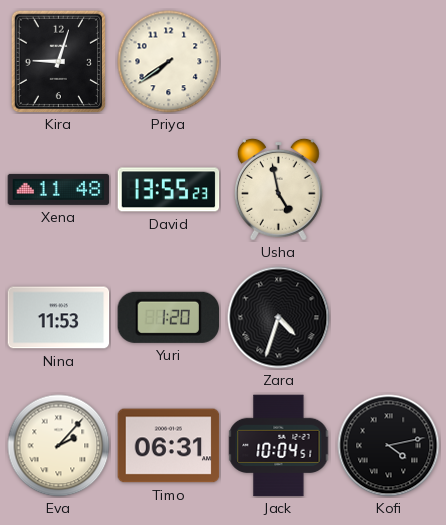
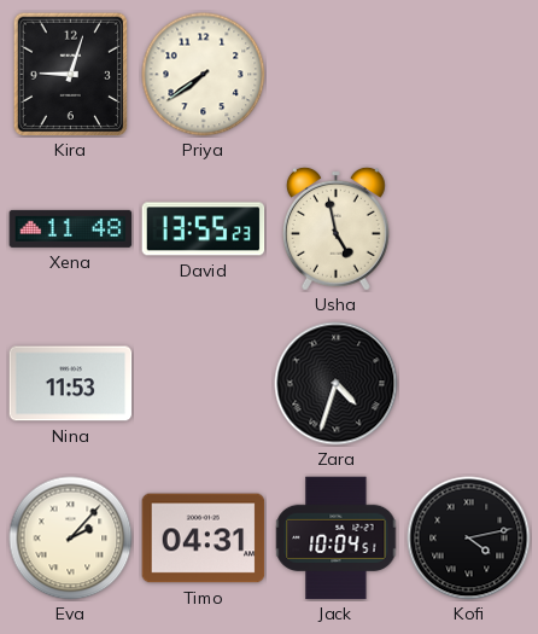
Yuri: 1:20 -> none (168, 317)
Timo: 06:31 -> 04:31 (204, 539)
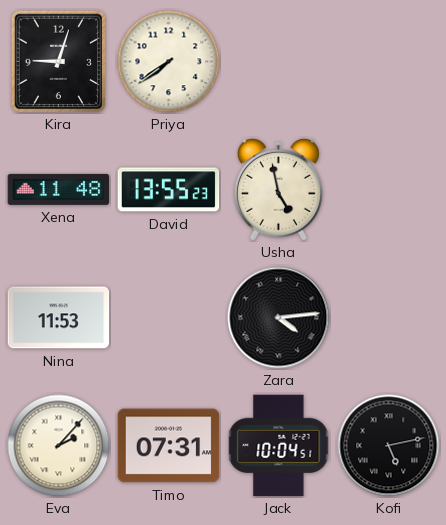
Zara: 4:33 -> 4:14 (279, 318)
Timo: 04:31 -> 07:31 (169, 446)
Kofi: 4:13 -> 5:13 (389, 446)
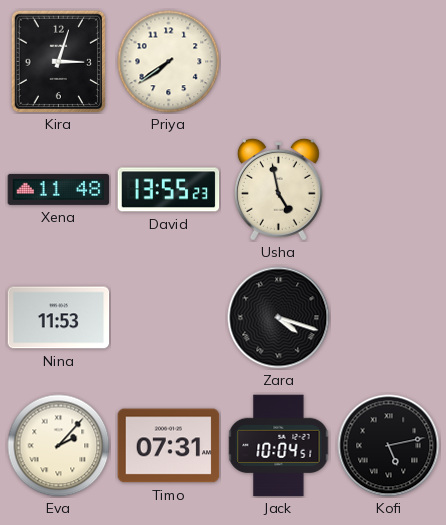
Kira: 9:03 -> 3:03 (59, 61)
Zara: 4:14 -> 4:18 (279, 318)
